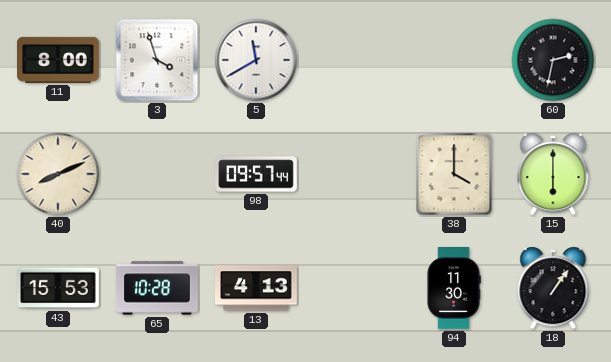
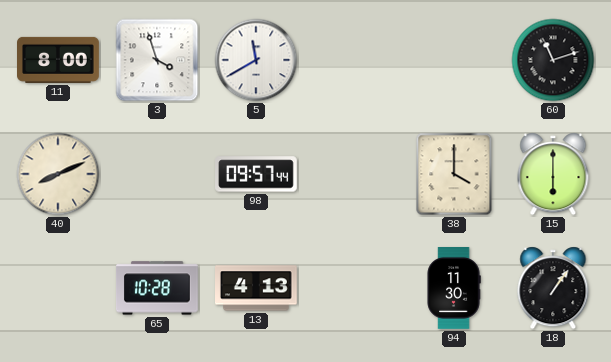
60: 2:32 -> 11:12 (553, 60)
43: 15:53 -> none (59, 288)
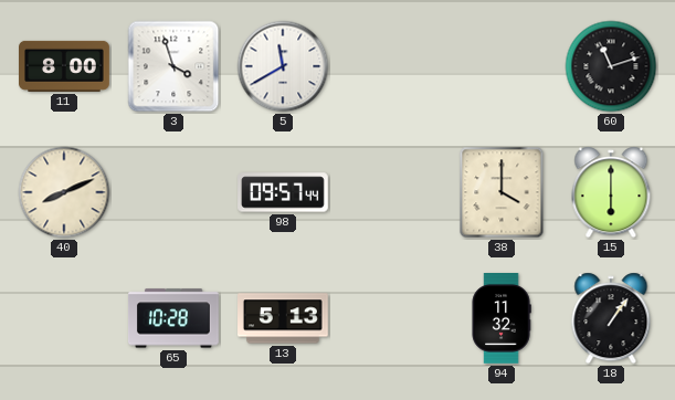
13: 4:13 -> 5:13 (284, 318)
94: 11:30 -> 11:32 (502, 319)
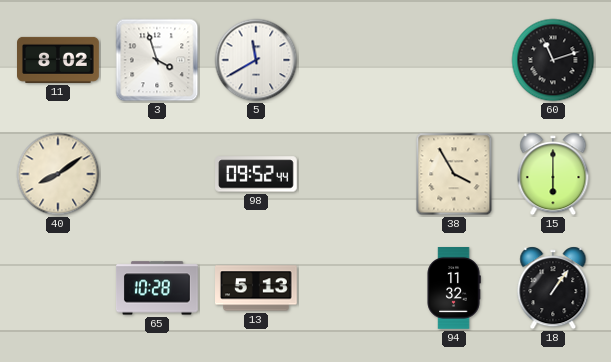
11: 8:00 -> 8:02 (59, 60)
40: 8:11 -> 8:09 (58, 174)
98: 09:57 -> 09:52 (257, 174)
38: 4:00 -> 3:55 (454, 174)
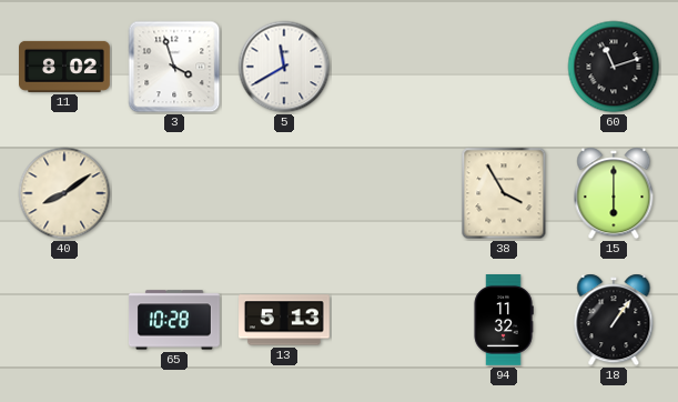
98: 09:52 -> none (257, 174)
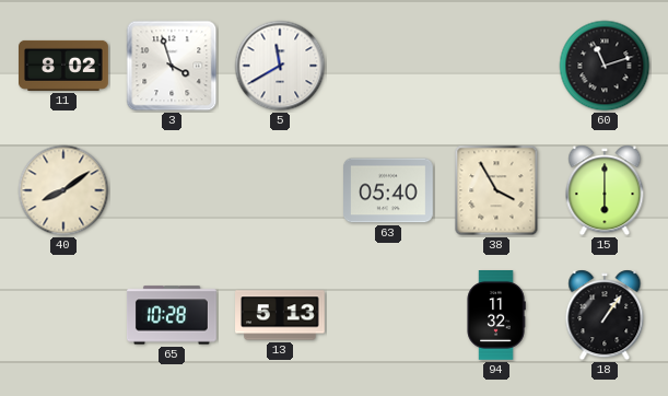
63: none -> 05:40 (389, 190)
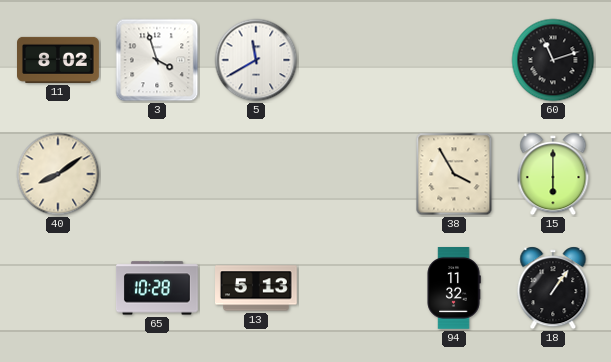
63: 05:40 -> none (389, 190)
